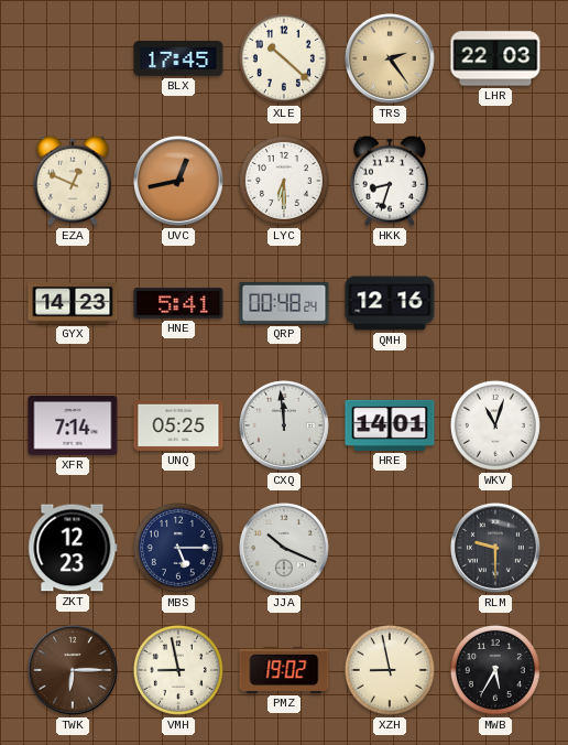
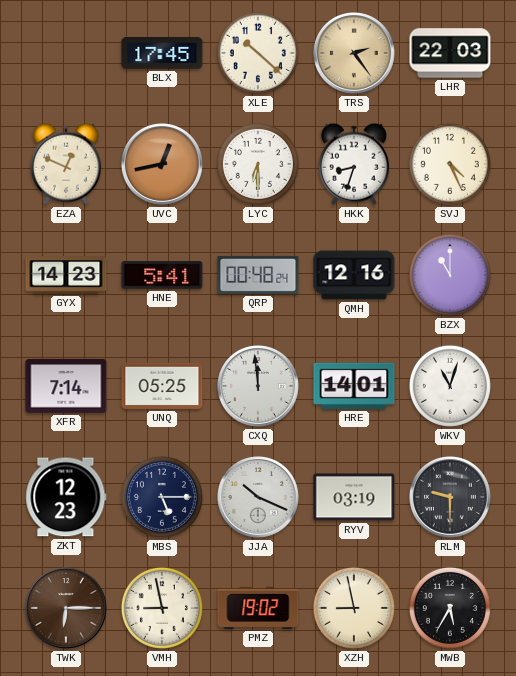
SVJ: none -> 4:26 (450, 164)
BZX: none -> 11:00 (450, 275)
RYV: none -> 03:19 (354, 497)
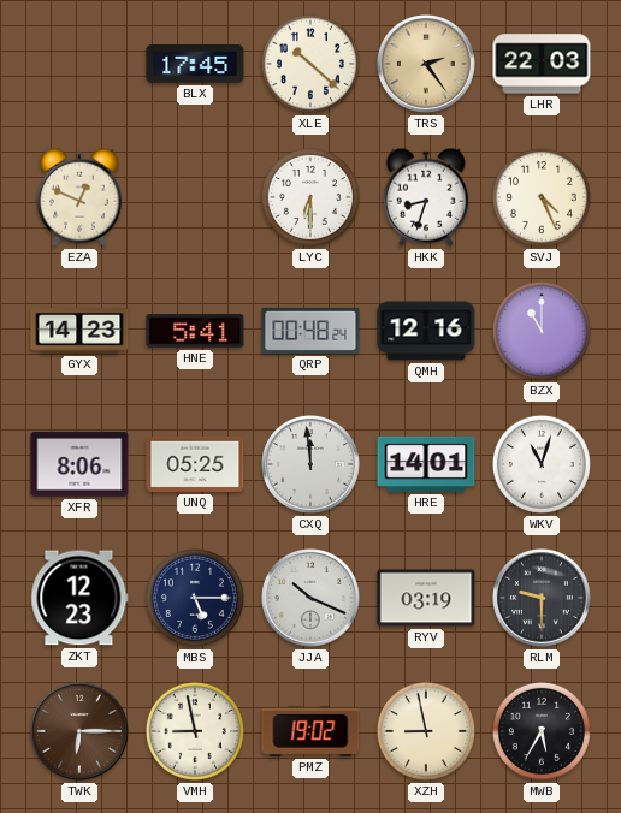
UVC: 12:43 -> none (163, 165)
XFR: 7:14 -> 8:06 (79, 465)
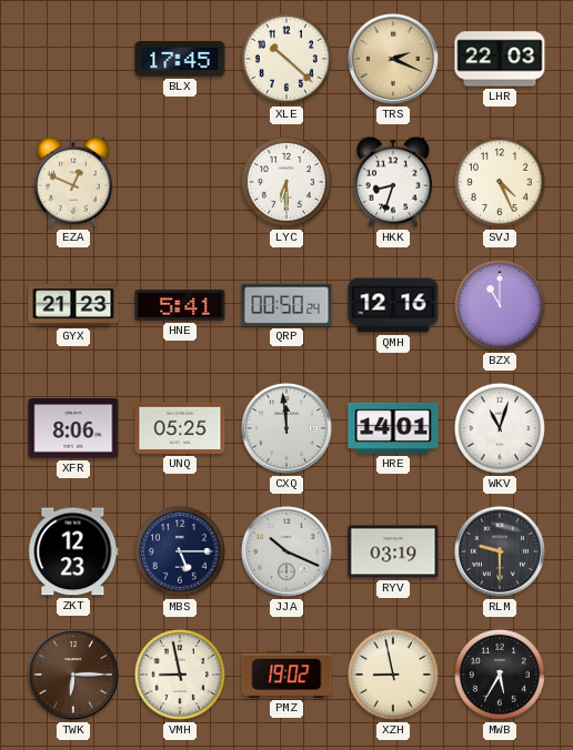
TRS: 2:24 -> 2:19 (394, 60)
GYX: 14:23 -> 21:23 (73, 305)
QRP: 00:48 -> 00:50 (286, 305)
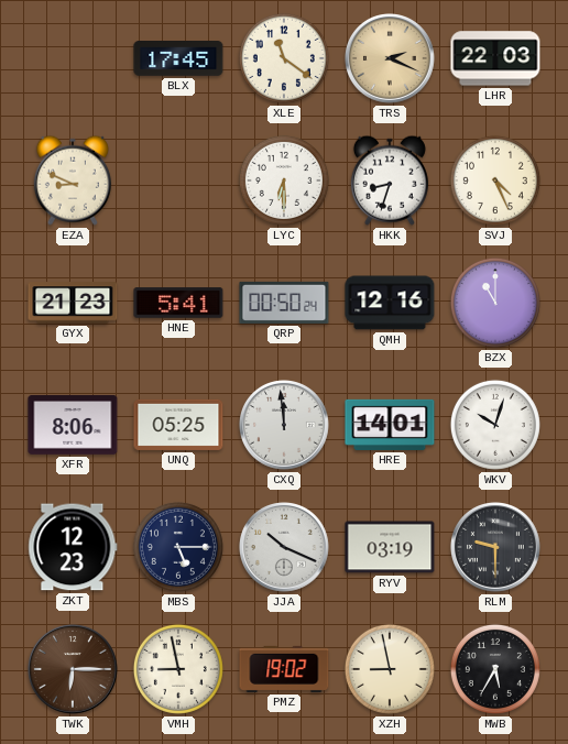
XLE: 10:22 -> 11:21 (284, 58)
EZA: 12:49 -> 8:49 (73, 180)
WKV: 11:03 -> 10:03 (495, 425)
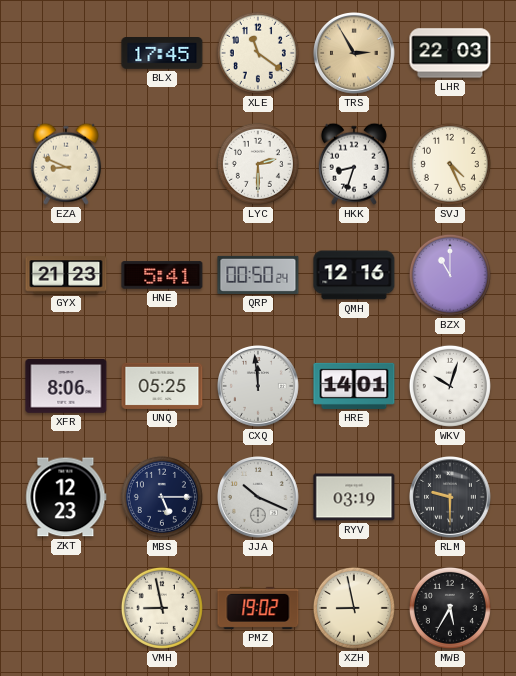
TRS: 2:19 -> 2:55 (355, 54)
LYC: 6:30 -> 2:30 (258, 164)
TWK: 6:15 -> none (74, 670)
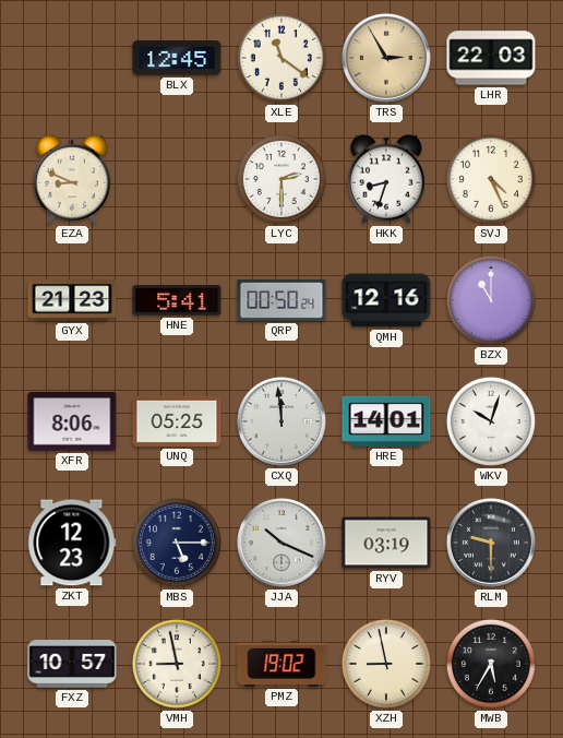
BLX: 17:45 -> 12:45 (177, 59)
FXZ: none -> 10:57 (72, 665)
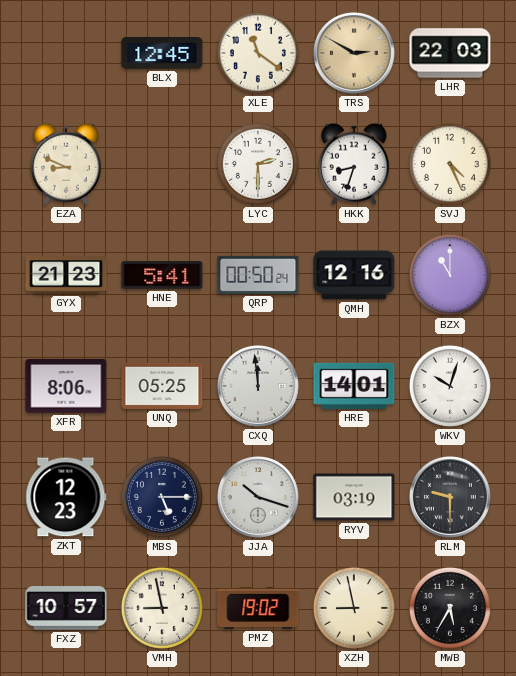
TRS: 2:55 -> 2:50 (355, 54)
JJA: 10:19 -> 10:18 (259, 498)
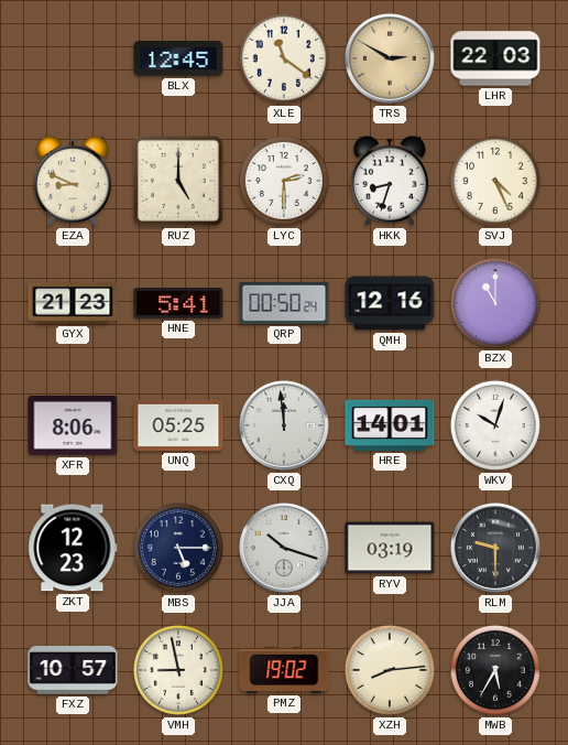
RUZ: none -> 5:00 (178, 181)
XZH: 8:58 -> 8:14 (390, 670)
